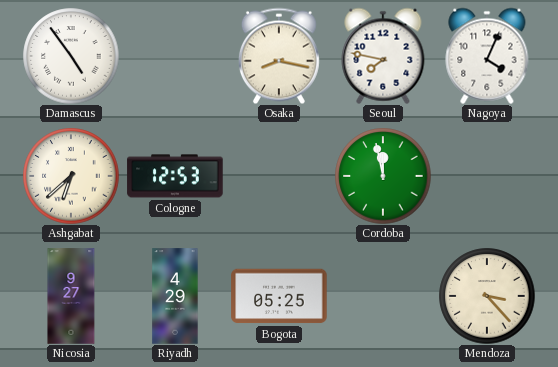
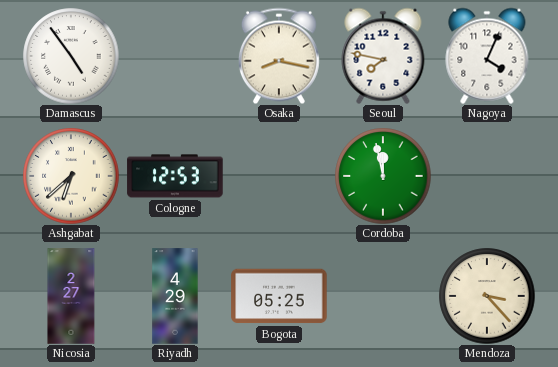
Nicosia: 9:27 -> 2:27 (71, 296)
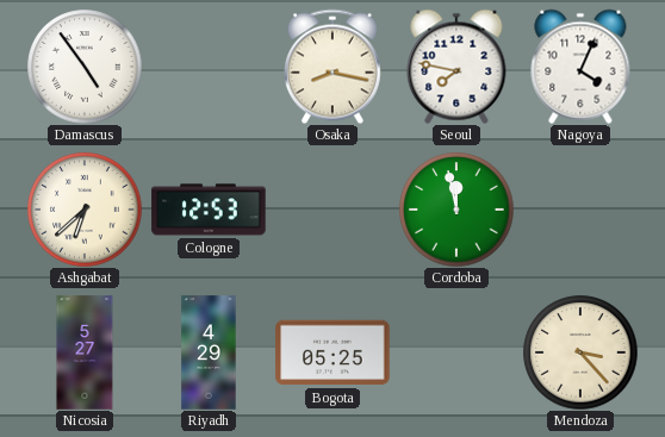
Nicosia: 2:27 -> 5:27 (85, 352)
